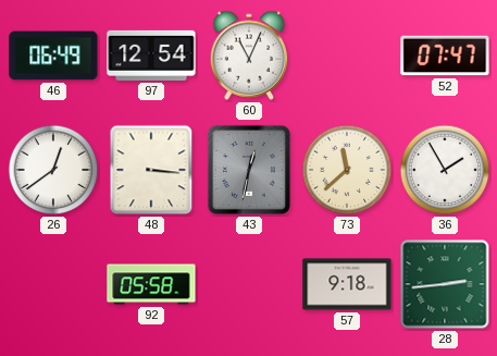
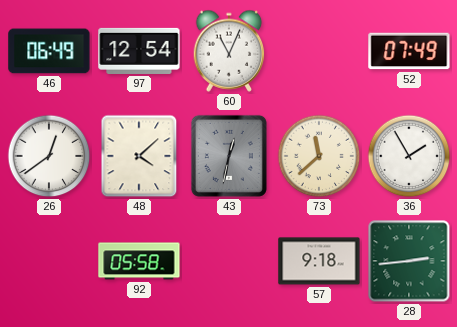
52: 07:47 -> 07:49 (409, 51)
48: 3:16 -> 4:08 (139, 156)
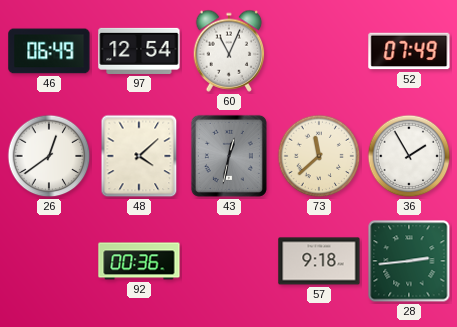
92: 05:58 -> 00:36 (139, 261)
